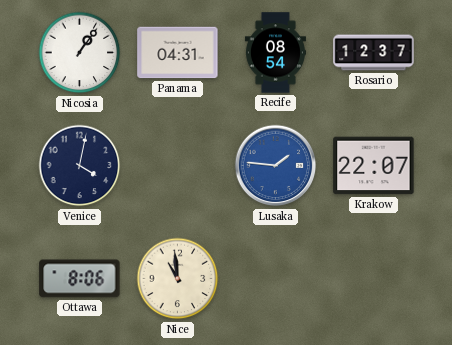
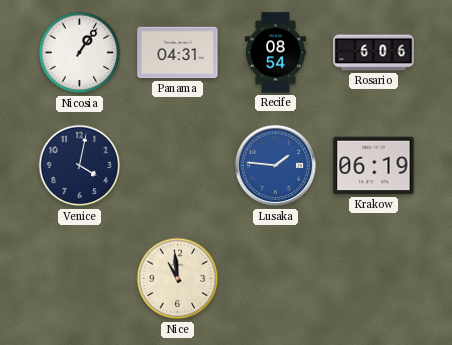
Rosario: 12:37 -> 6:06 (374, 53)
Krakow: 22:07 -> 06:19 (374, 166)
Ottawa: 8:06 -> none (80, 279)
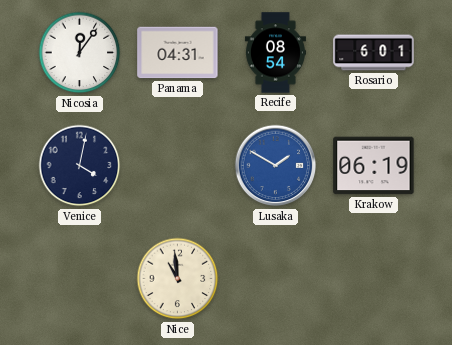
Nicosia: 1:06 -> 12:06 (80, 53)
Rosario: 6:06 -> 6:01 (374, 53)
Lusaka: 1:46 -> 1:50 (276, 166)
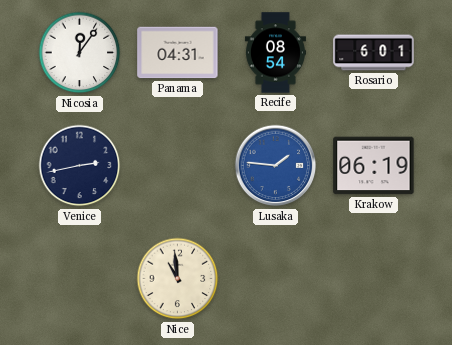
Venice: 4:02 -> 2:43 (80, 166)
Lusaka: 1:50 -> 1:46 (276, 166)
